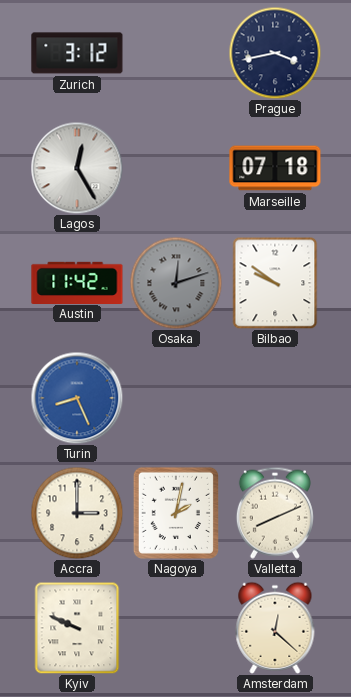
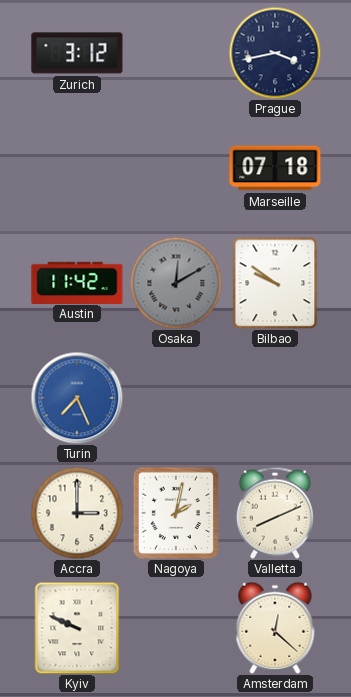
Lagos: 12:25 -> none (77, 168)
Osaka: 12:12 -> 12:10 (176, 283)
Turin: 8:26 -> 7:26 (77, 398)
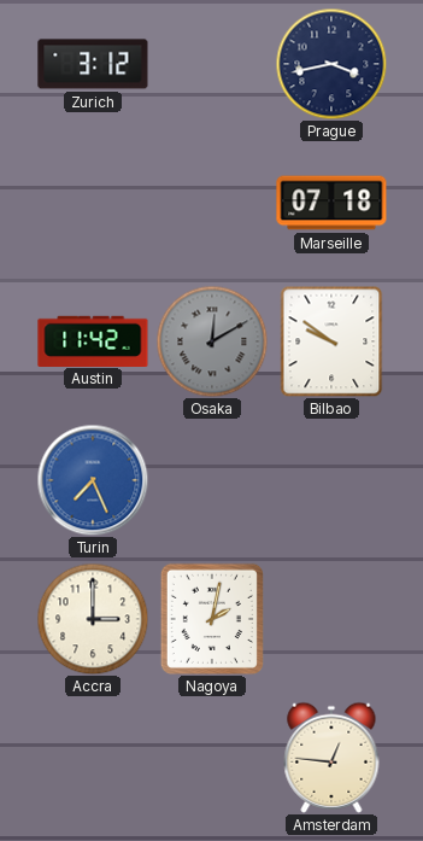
Valletta: 8:11 -> none (275, 513)
Kyiv: 9:49 -> none (77, 628)
Amsterdam: 12:22 -> 12:46 (331, 758)
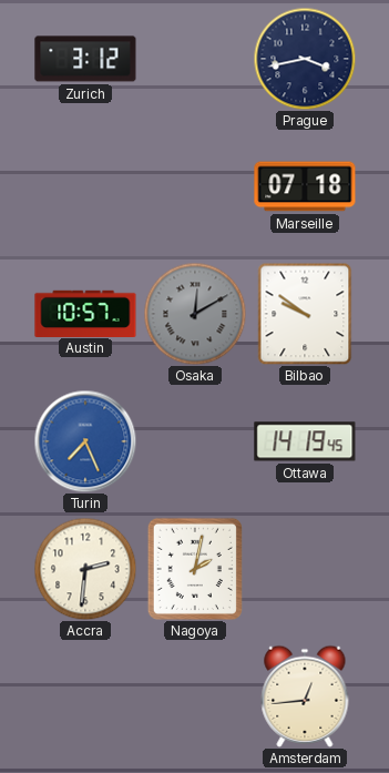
Austin: 11:42 -> 10:57 (85, 313)
Ottawa: none -> 14:19 (305, 441)
Accra: 3:00 -> 2:31 (85, 569)
Amsterdam: 12:46 -> 12:44 (305, 696)
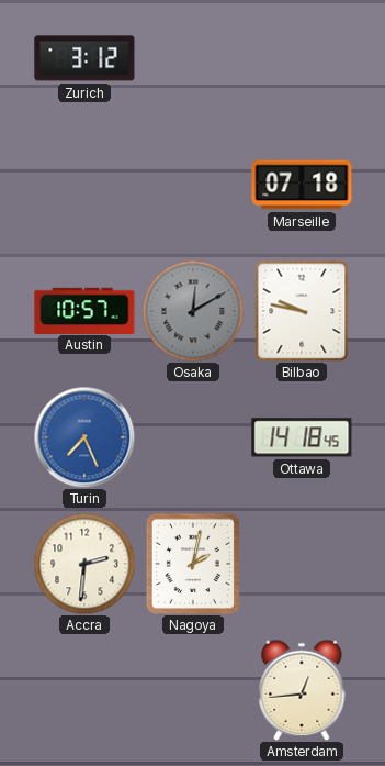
Prague: 3:43 -> none (305, 59)
Bilbao: 9:51 -> 9:47 (302, 311)
Ottawa: 14:19 -> 14:18 (302, 437)
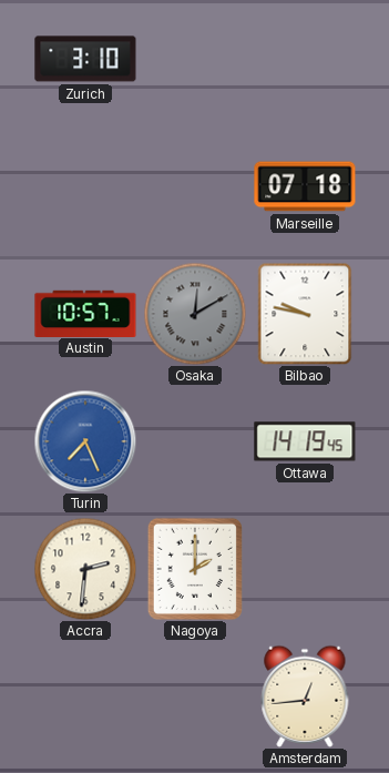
Zurich: 3:12 -> 3:10 (85, 59)
Ottawa: 14:18 -> 14:19 (305, 441)
Nagoya: 2:02 -> 2:00 (195, 569)
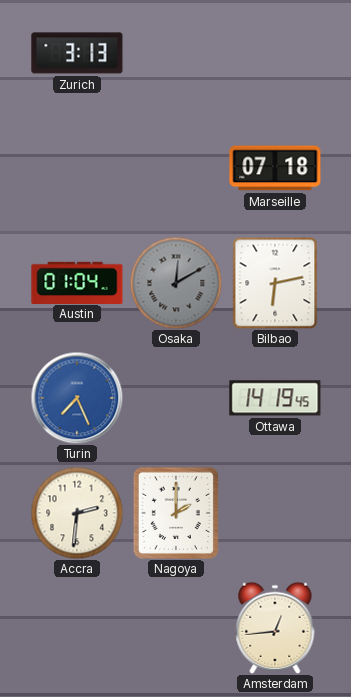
Zurich: 3:10 -> 3:13 (77, 53)
Austin: 10:57 -> 01:04 (77, 282)
Bilbao: 9:47 -> 6:13 (275, 283)
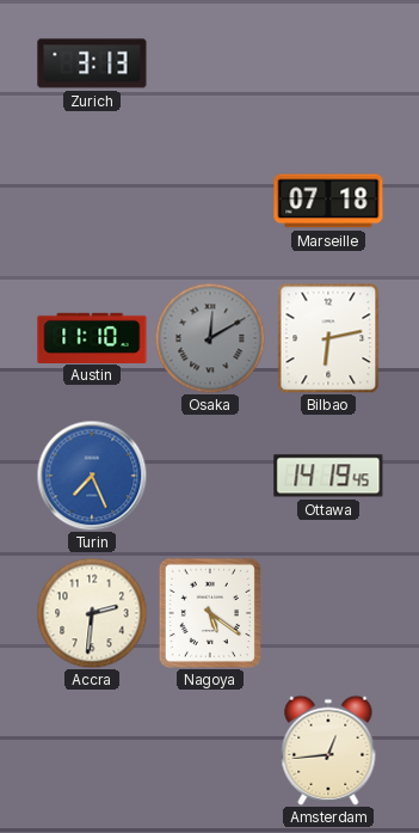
Austin: 01:04 -> 11:10 (92, 337)
Nagoya: 2:00 -> 5:21 (210, 613)
